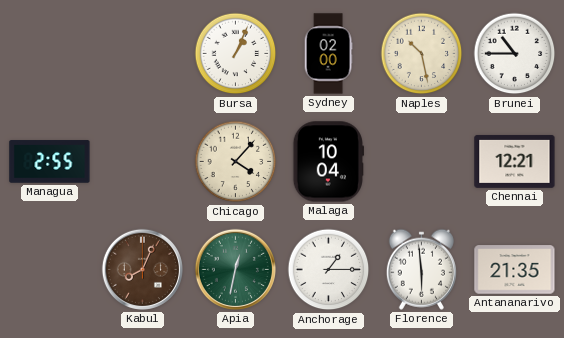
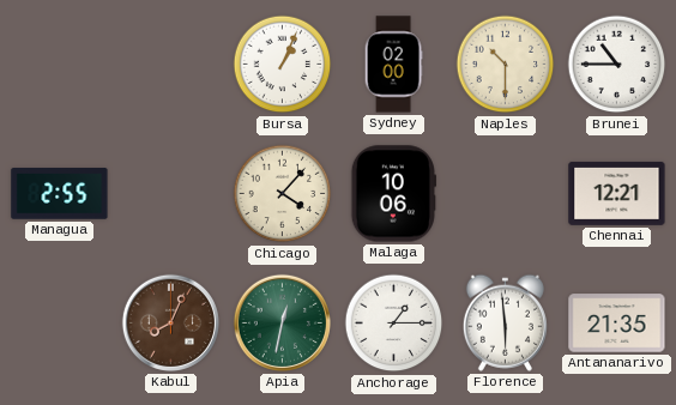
Naples: 10:28 -> 10:30 (506, 65)
Malaga: 10:04 -> 10:06 (393, 194)
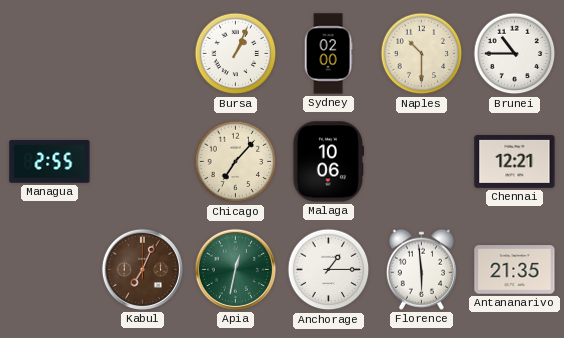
Chicago: 4:07 -> 7:07 (236, 162)
Kabul: 8:04 -> 7:04 (142, 269)
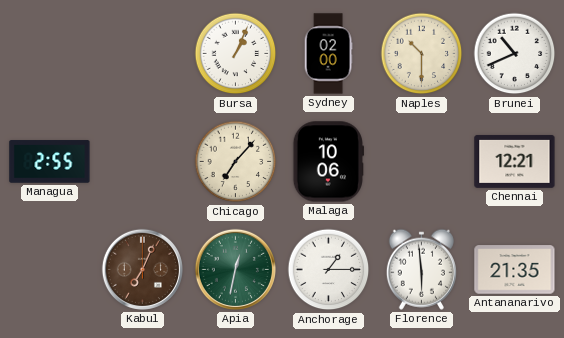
Brunei: 10:45 -> 10:41 (515, 54)
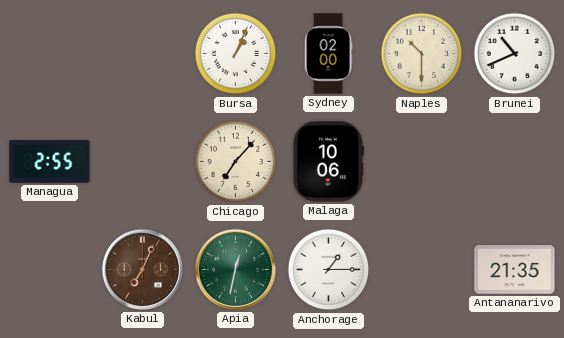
Chennai: 12:21 -> none (515, 161)
Florence: 5:59 -> none (421, 269)
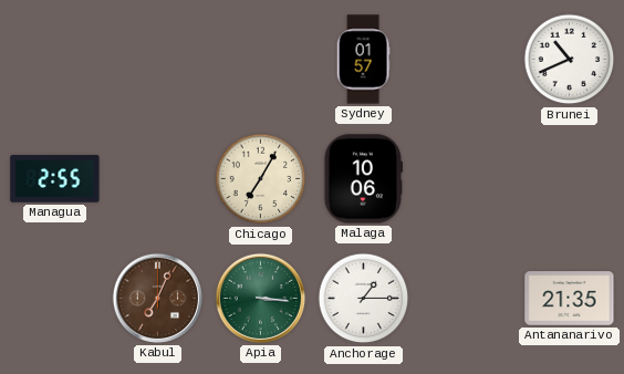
Bursa: 1:04 -> none (236, 54)
Sydney: 02:00 -> 01:57 (363, 60)
Naples: 10:30 -> none (422, 54)
Chicago: 7:07 -> 7:05 (261, 179)
Apia: 12:32 -> 3:16 (260, 298)
